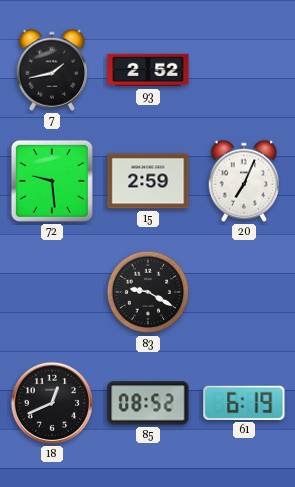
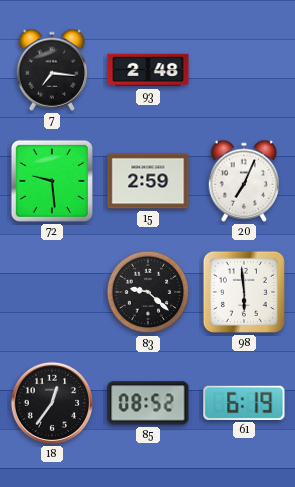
7: 1:43 -> 7:16 (52, 70)
93: 2:52 -> 2:48 (148, 70)
83: 9:20 -> 9:22 (148, 292)
98: none -> 5:59 (244, 292)
18: 12:41 -> 12:36 (52, 403)
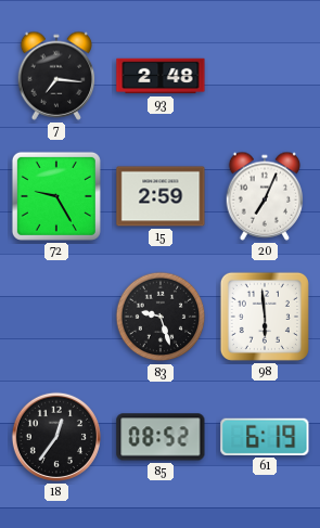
72: 9:29 -> 9:25 (56, 196)
83: 9:22 -> 9:27 (161, 317)
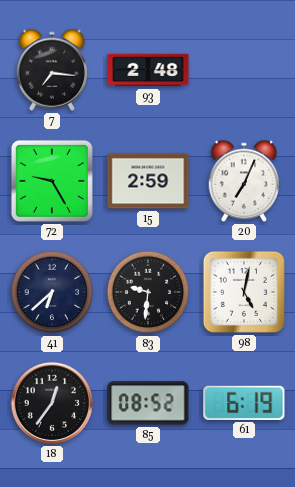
41: none -> 6:38 (52, 292)
83: 9:27 -> 9:31 (148, 292)
98: 5:59 -> 5:02 (244, 292)
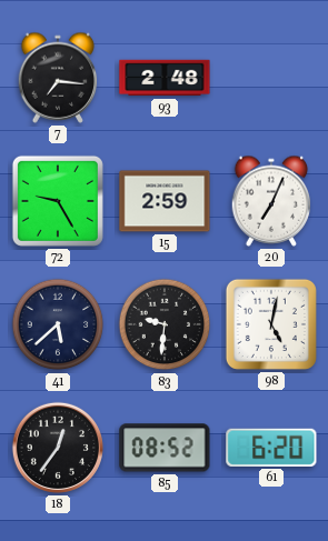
41: 6:38 -> 5:38 (58, 324)
61: 6:19 -> 6:20 (271, 448)
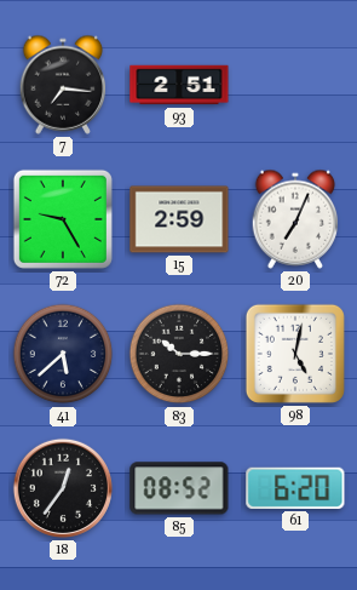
93: 2:48 -> 2:51 (179, 85)
83: 9:31 -> 10:15 (179, 354)
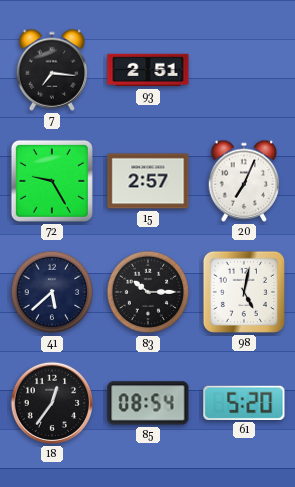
15: 2:59 -> 2:57 (148, 181)
85: 08:52 -> 08:54 (148, 403)
61: 6:20 -> 5:20 (244, 403)
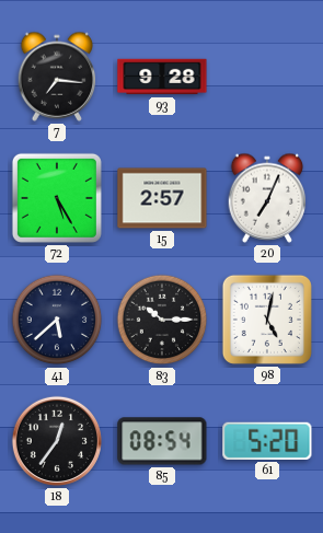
93: 2:51 -> 9:28 (162, 77)
72: 9:25 -> 5:25 (57, 198)
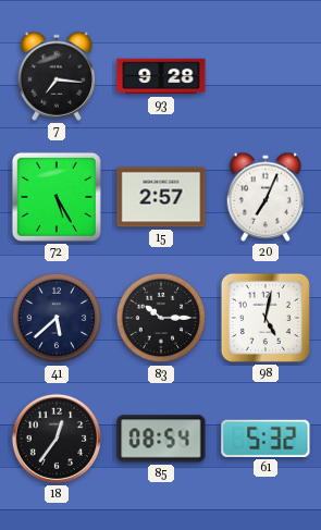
61: 5:20 -> 5:32 (266, 439)
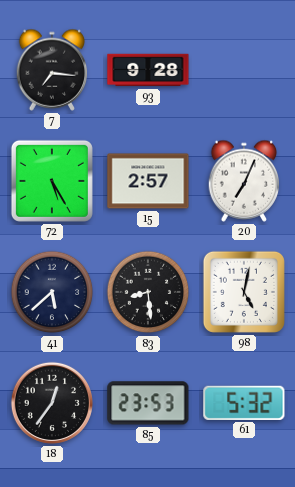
83: 10:15 -> 8:29 (148, 292)
85: 08:54 -> 23:53 (148, 403)
